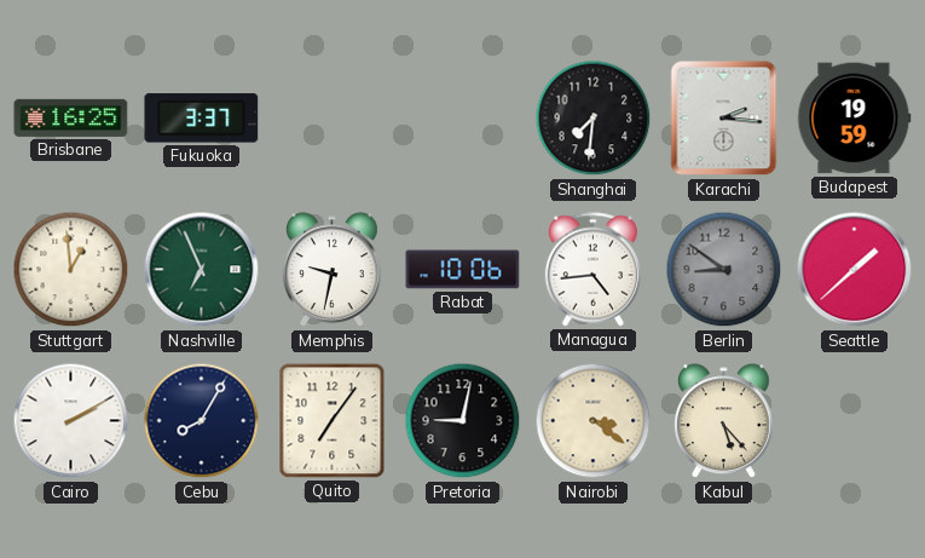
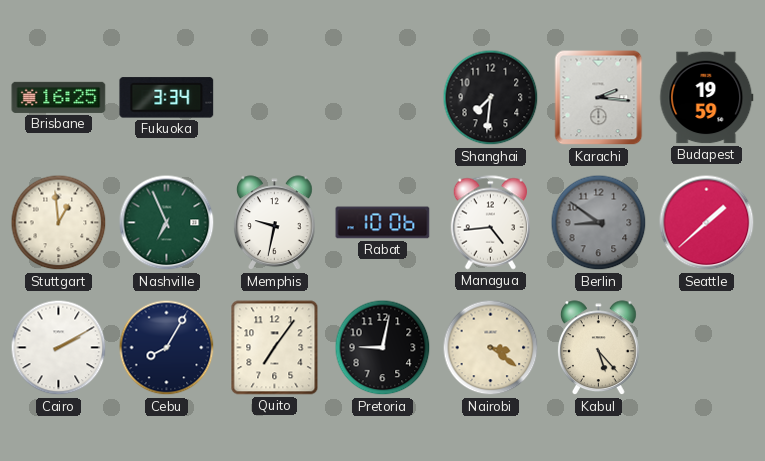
Fukuoka: 3:37 -> 3:34 (167, 98)
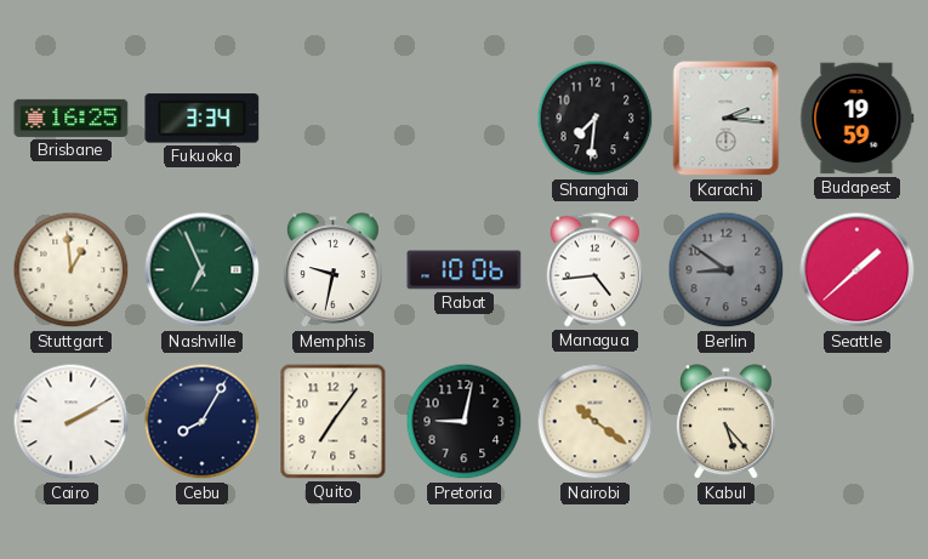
Nairobi: 3:21 -> 10:21 (596, 422)
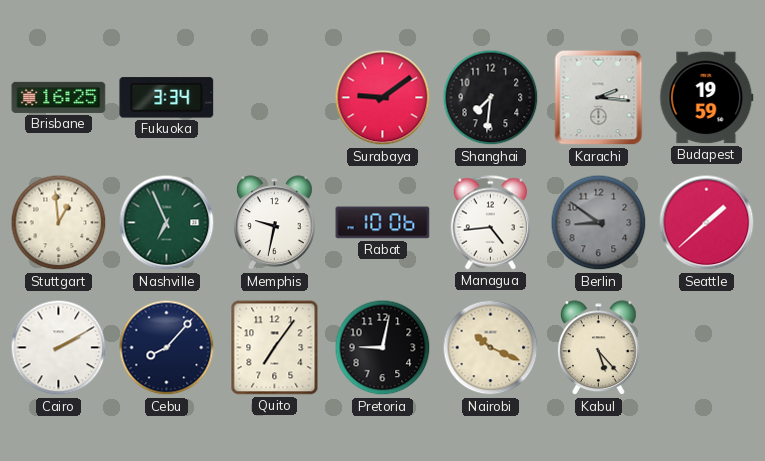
Surabaya: none -> 9:09 (383, 98)
Cebu: 8:05 -> 8:07 (167, 348)
Nairobi: 10:21 -> 10:19 (491, 348)
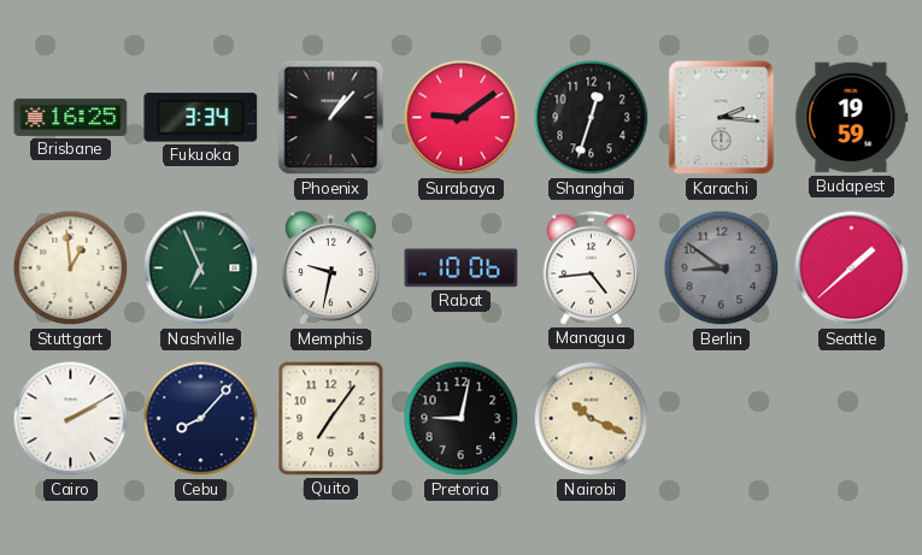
Phoenix: none -> 1:07 (331, 118)
Shanghai: 7:31 -> 12:33 (592, 118)
Kabul: 5:23 -> none (598, 348)
